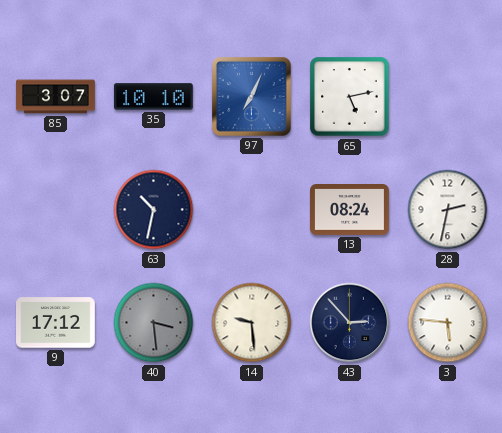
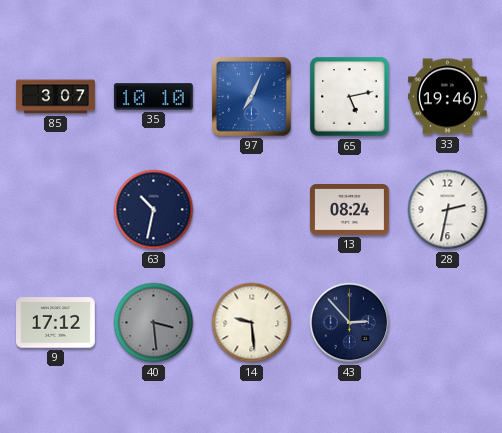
33: none -> 19:46 (448, 97)
3: 5:46 -> none (448, 323)
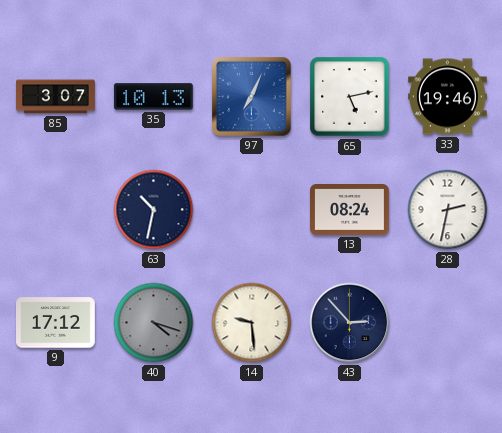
35: 10:10 -> 10:13 (153, 97)
40: 3:29 -> 4:18 (154, 323)
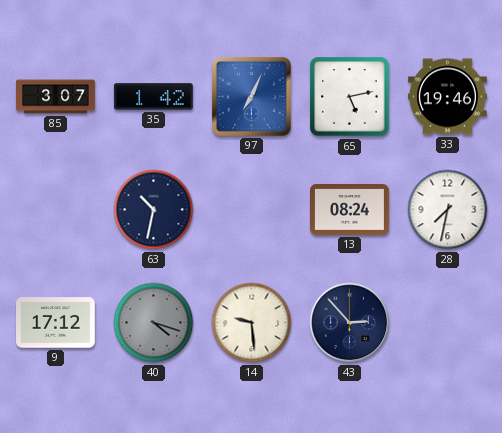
35: 10:13 -> 1:42 (153, 97)
28: 2:32 -> 7:32 (448, 210)
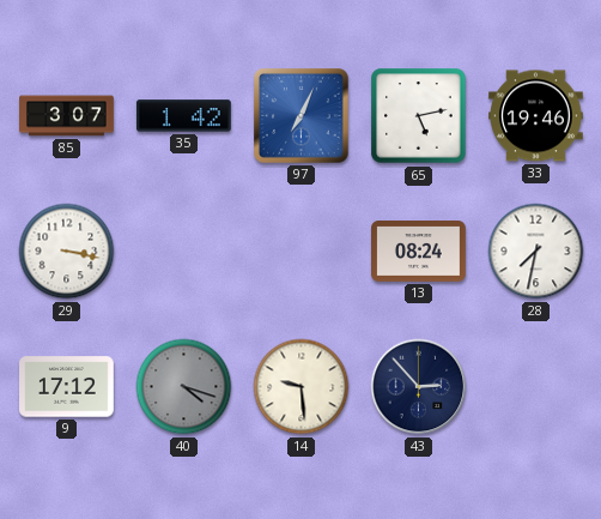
29: none -> 3:17 (67, 252)
63: 10:32 -> none (154, 210)
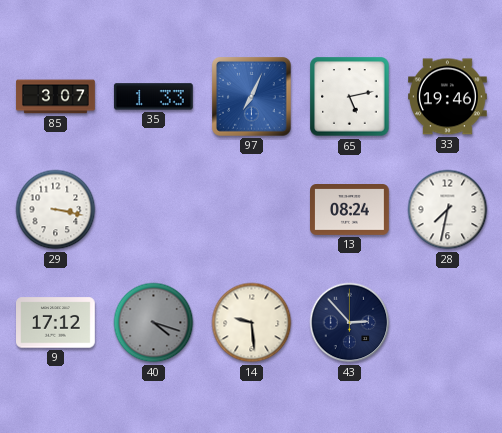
35: 1:42 -> 1:33 (153, 97)
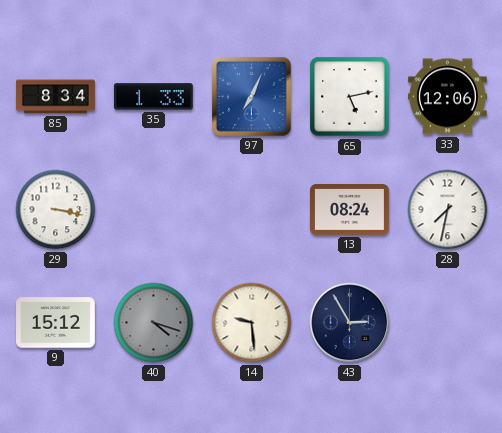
85: 3:07 -> 8:34 (56, 97)
33: 19:46 -> 12:06 (448, 97)
9: 17:12 -> 15:12 (56, 323)
43: 2:53 -> 2:55 (350, 323)
